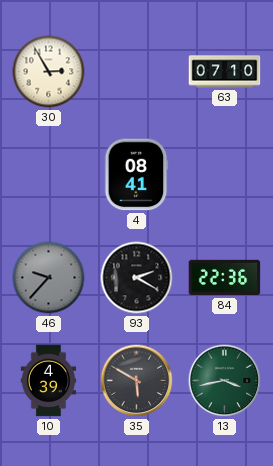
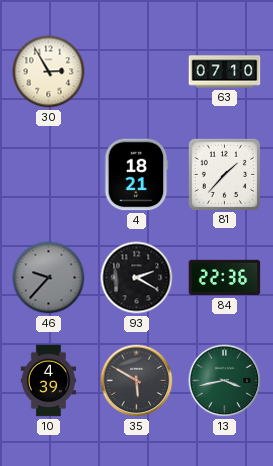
4: 08:41 -> 18:21 (137, 175)
81: none -> 1:37 (224, 174)
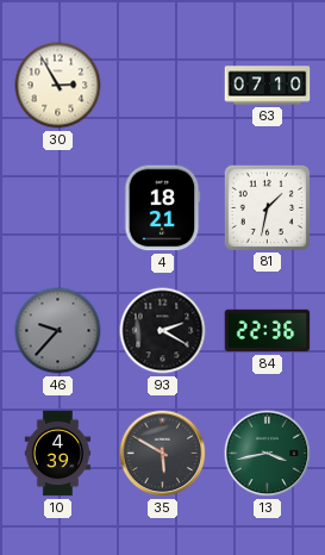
81: 1:37 -> 1:32 (267, 207)
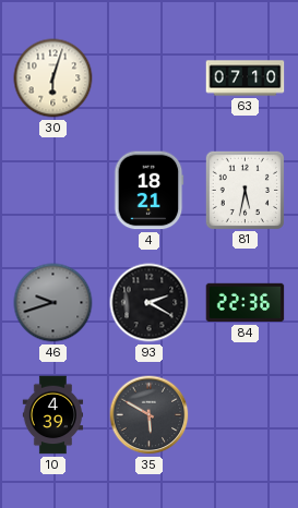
30: 2:55 -> 6:03 (53, 78)
81: 1:32 -> 5:32 (245, 190)
46: 9:37 -> 9:42 (53, 303)
13: 3:43 -> none (268, 454)
